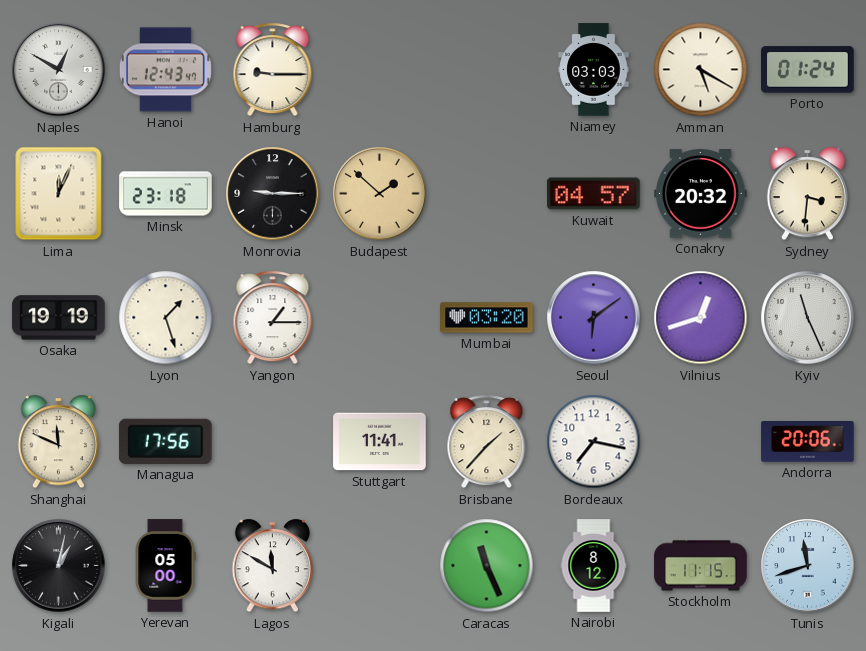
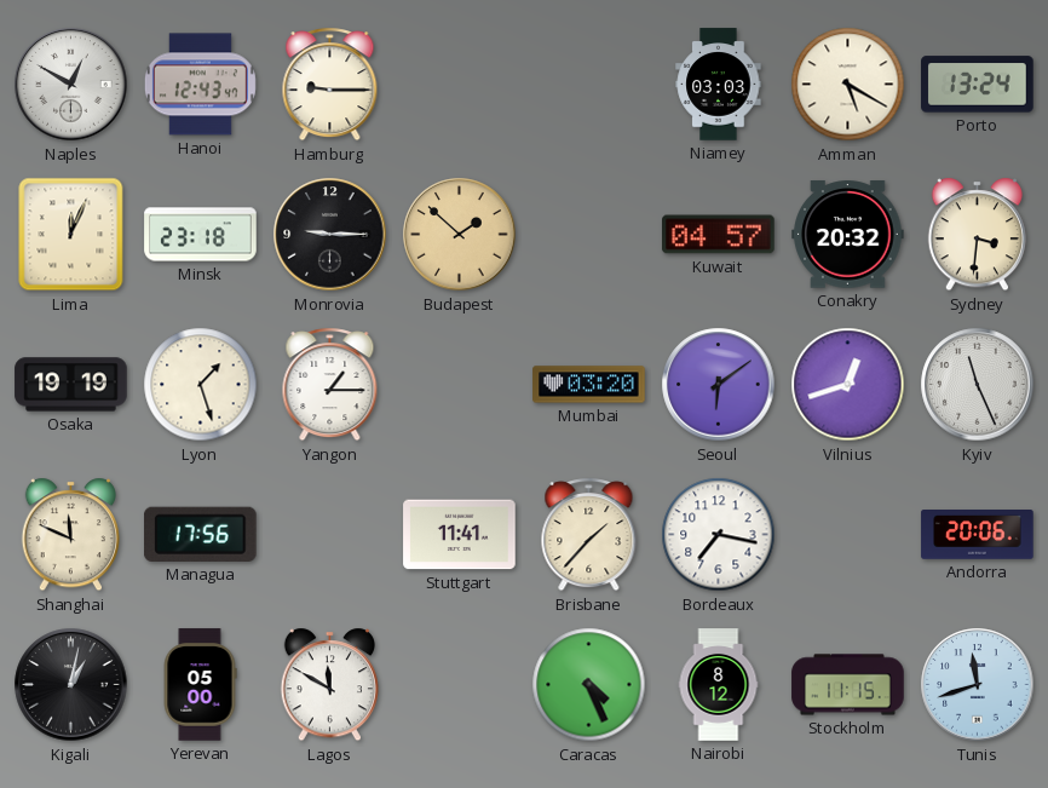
Porto: 01:24 -> 13:24 (978, 85)
Caracas: 11:26 -> 4:26 (589, 685)
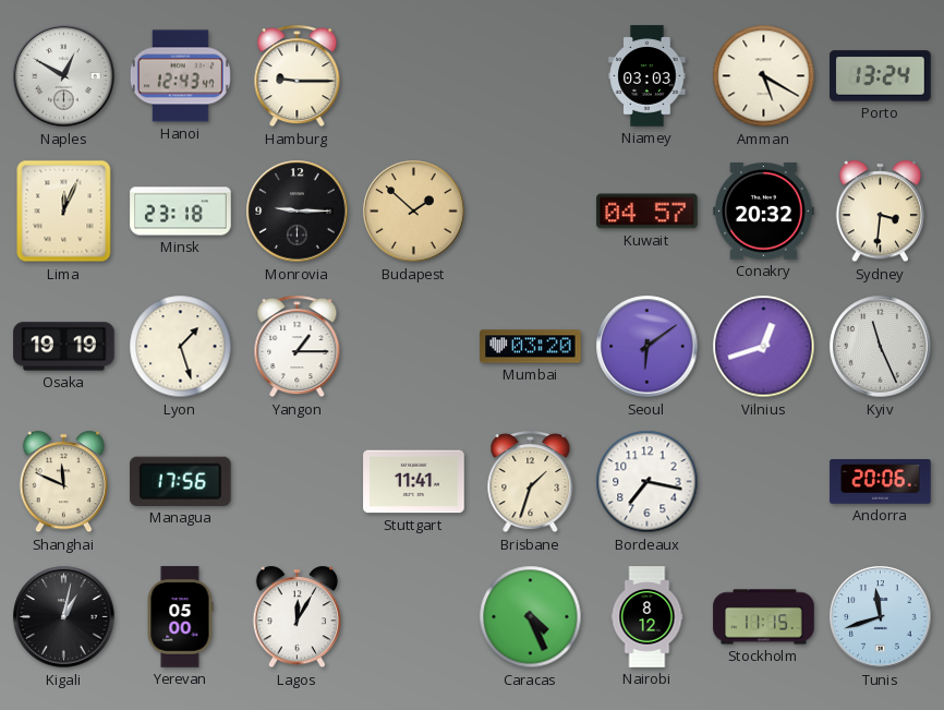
Brisbane: 1:37 -> 1:33 (531, 482)
Lagos: 11:50 -> 12:05 (296, 617)
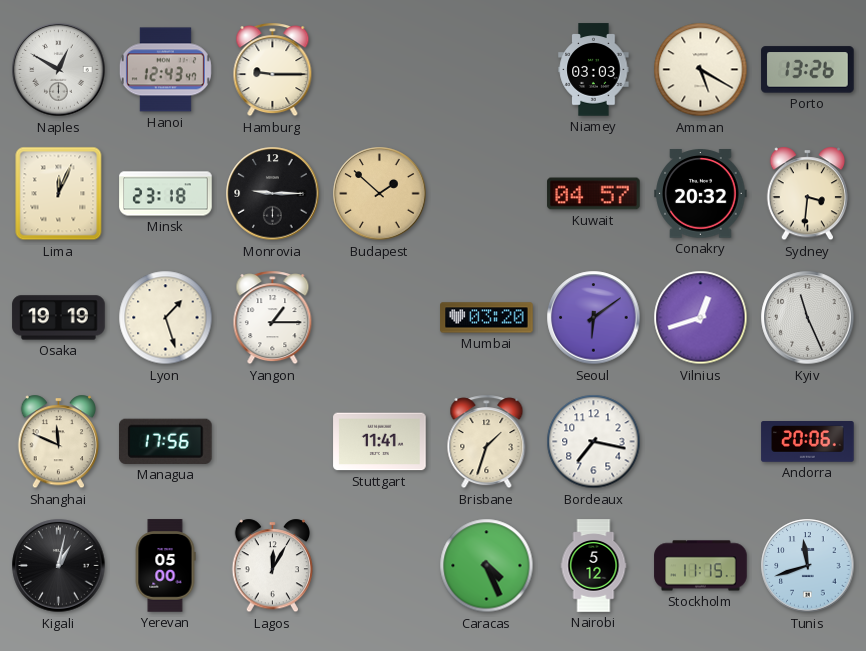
Porto: 13:24 -> 13:26 (808, 70)
Nairobi: 8:12 -> 5:12 (594, 566)
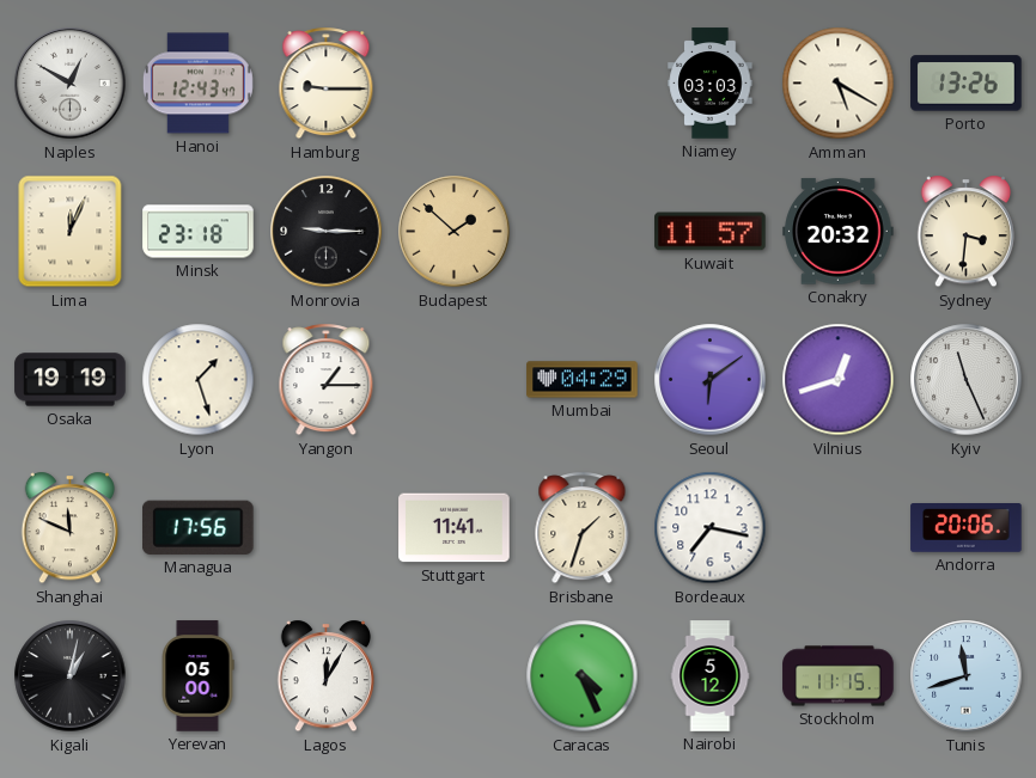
Kuwait: 04:57 -> 11:57 (711, 232)
Mumbai: 03:20 -> 04:29 (583, 380)
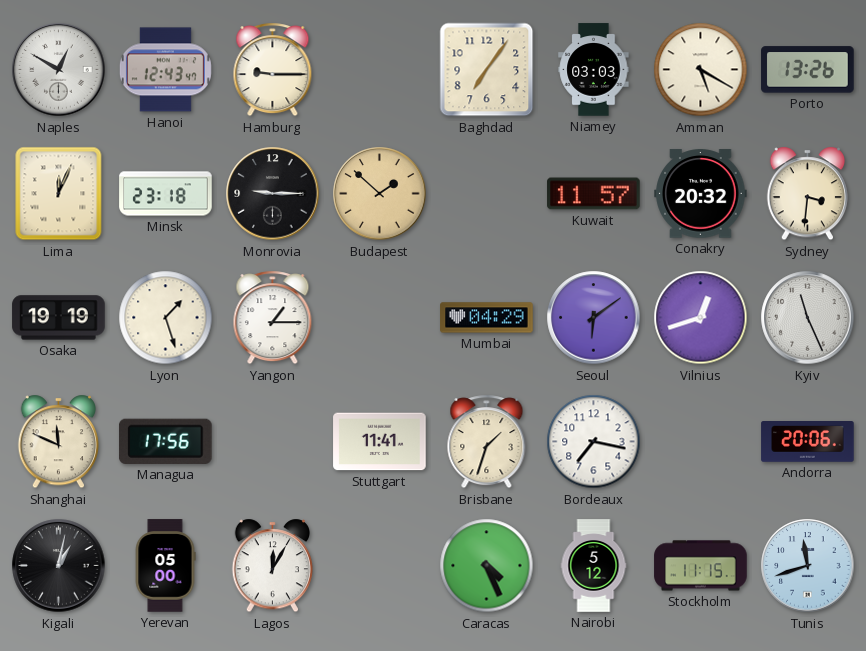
Baghdad: none -> 7:06 (487, 70)
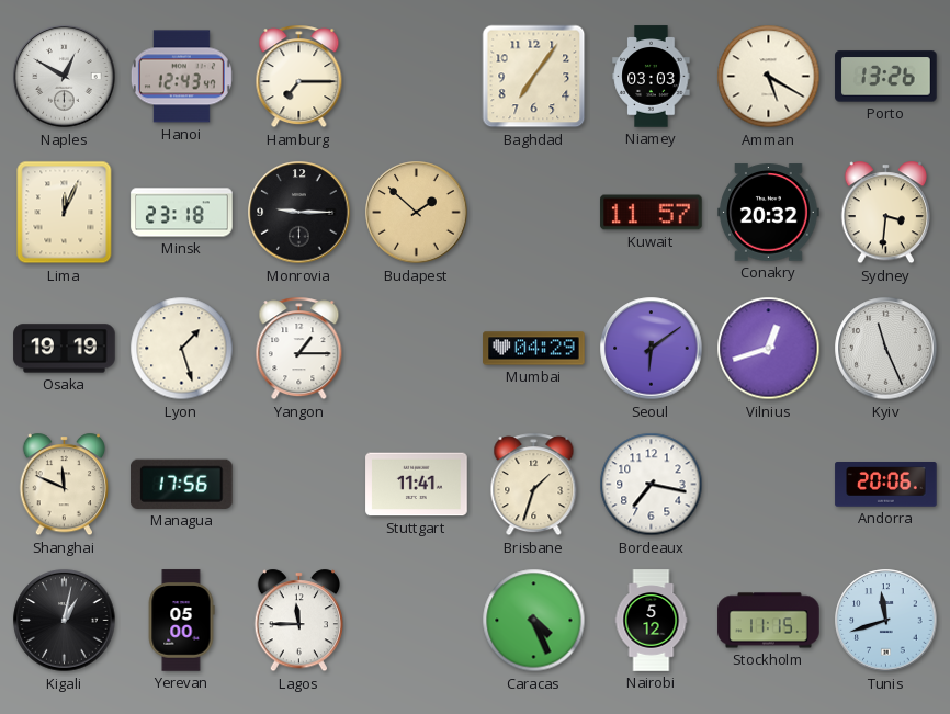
Hamburg: 9:15 -> 7:15 (299, 77)
Lagos: 12:05 -> 11:45 (298, 621)
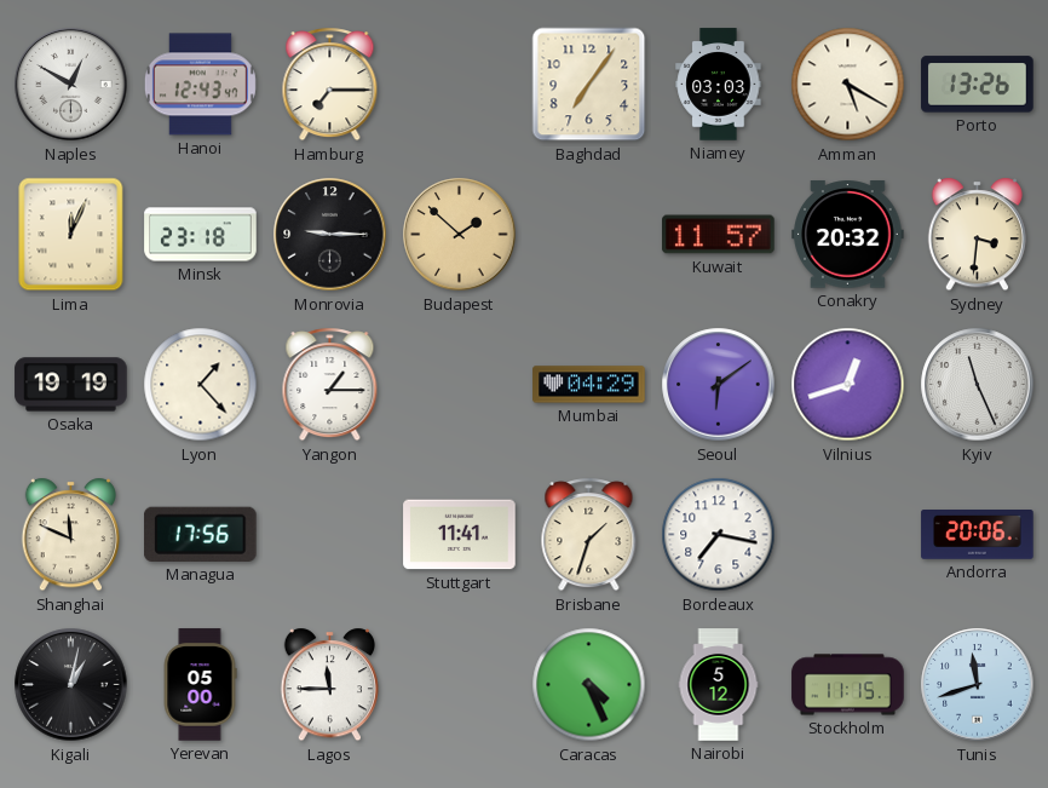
Lyon: 1:27 -> 1:23 (201, 385)
